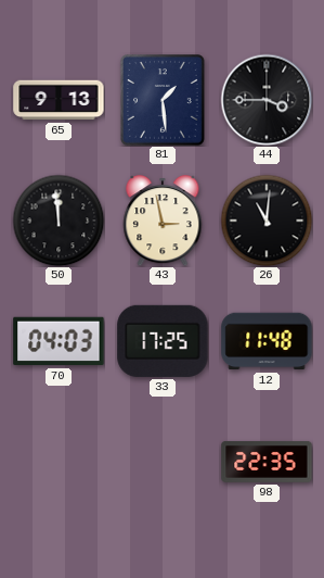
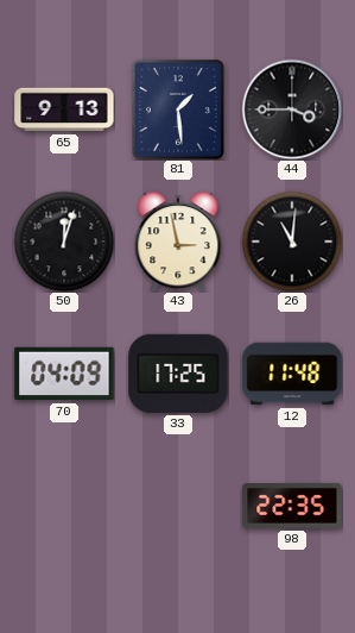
50: 11:59 -> 12:03 (64, 242)
70: 04:03 -> 04:09 (64, 374)
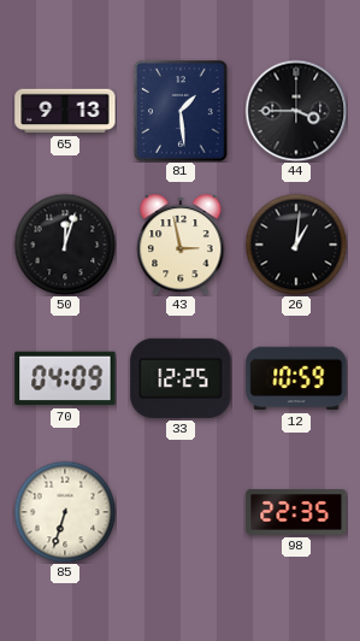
26: 11:01 -> 1:01 (296, 245)
33: 17:25 -> 12:25 (181, 378)
12: 11:48 -> 10:59 (296, 378)
85: none -> 6:33 (65, 512)
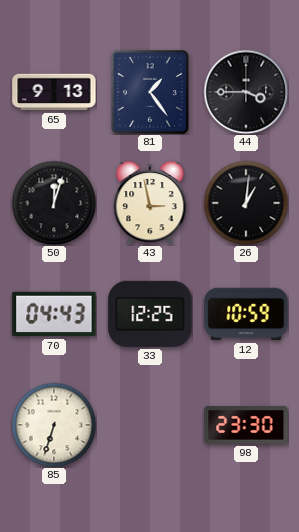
81: 1:29 -> 1:24 (151, 93)
70: 04:09 -> 04:43 (54, 314)
98: 22:35 -> 23:30 (246, 425)
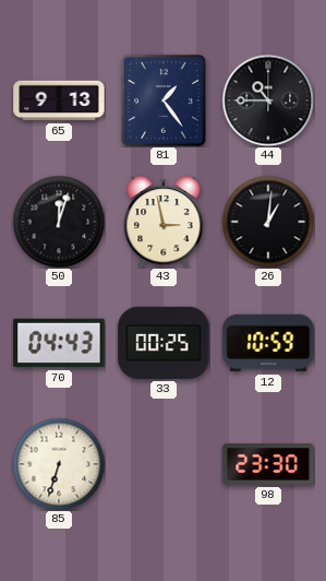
44: 3:45 -> 10:45 (268, 100)
33: 12:25 -> 00:25 (164, 343)
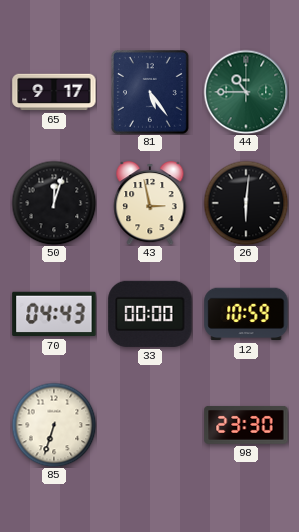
65: 9:13 -> 9:17 (54, 92)
81: 1:24 -> 5:24 (151, 93)
44 dial: black -> green (246, 92)
26: 1:01 -> 6:01 (246, 203)
33: 00:25 -> 00:00 (150, 314)
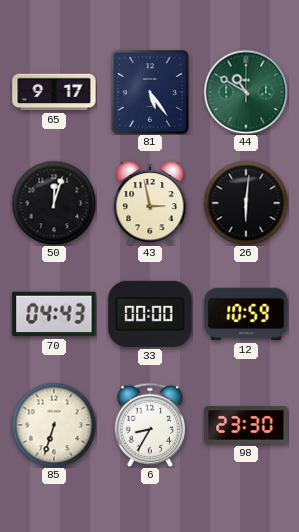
44: 10:45 -> 10:50 (246, 92)
6: none -> 8:35 (149, 425)
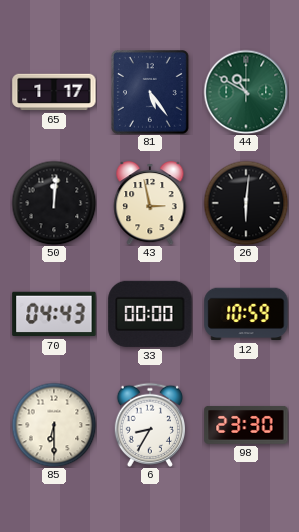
65: 9:17 -> 1:17 (54, 92)
50: 12:03 -> 12:01 (54, 203)
85: 6:33 -> 6:30 (54, 425)
